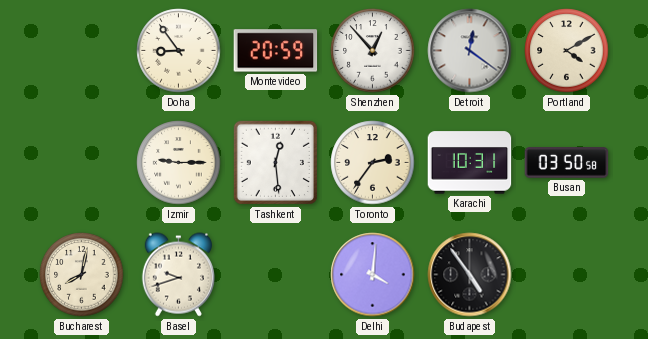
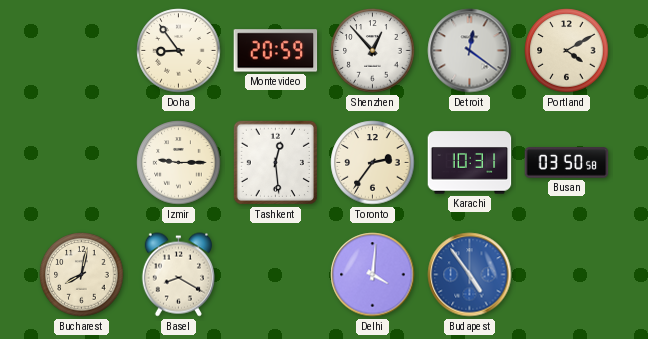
Basel: 9:42 -> 8:20 (178, 275)
Budapest dial: black -> blue (470, 275)
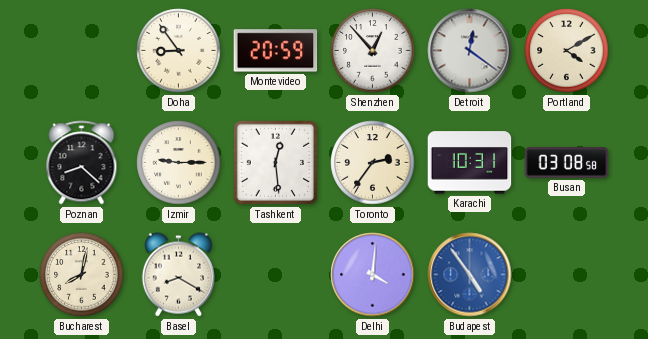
Poznan: none -> 8:22 (82, 163)
Busan: 03:50 -> 03:08 (567, 163)
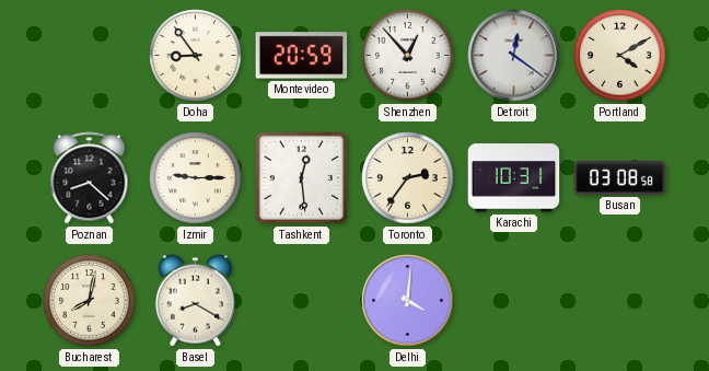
Budapest: 4:54 -> none (470, 275)
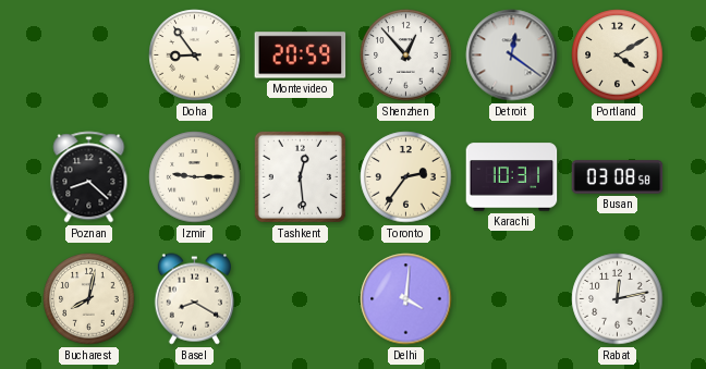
Rabat: none -> 12:13 (618, 299)
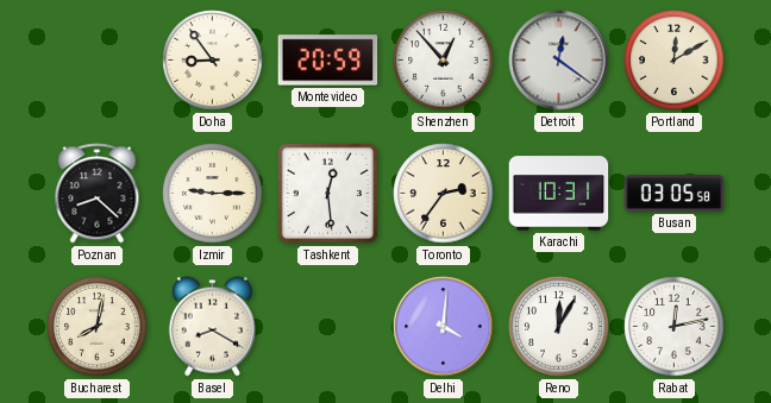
Portland: 4:10 -> 12:10 (675, 61)
Busan: 03:08 -> 03:05 (675, 194)
Reno: none -> 12:05 (559, 327)
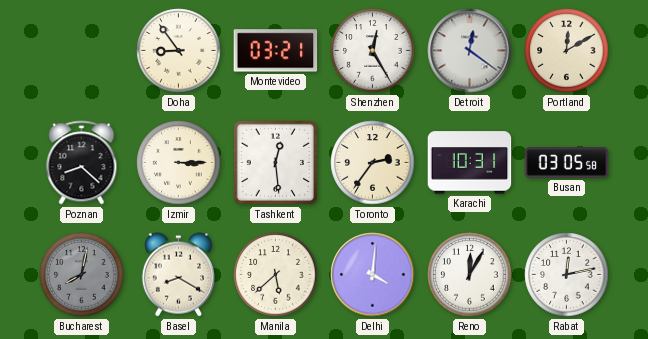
Montevideo: 20:59 -> 03:21 (276, 51)
Shenzhen: 12:53 -> 12:25 (373, 51)
Izmir: 9:15 -> 3:15 (179, 163)
Bucharest dial: cream -> grey (82, 275)
Manila: none -> 5:38 (276, 275)
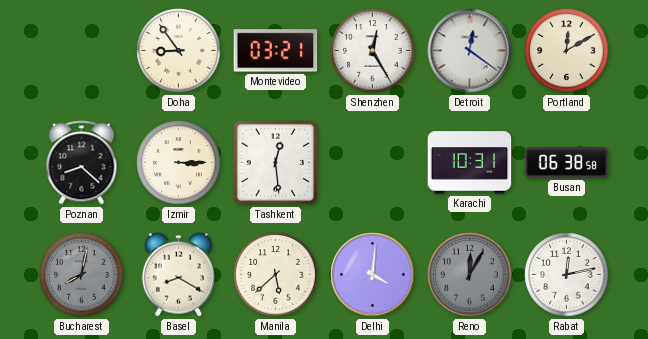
Toronto: 2:36 -> none (373, 163)
Busan: 03:05 -> 06:38 (567, 163)
Reno dial: white -> grey (470, 275)
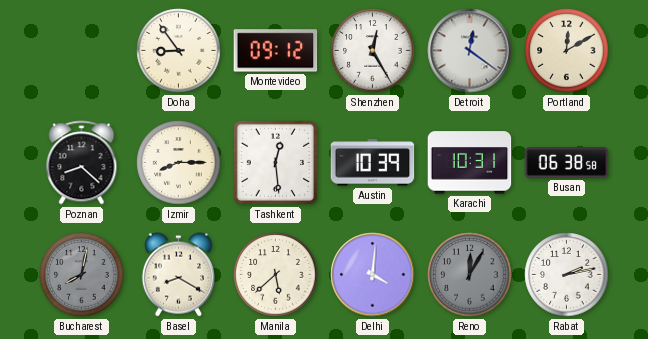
Montevideo: 03:21 -> 09:12 (276, 51)
Izmir: 3:15 -> 8:15 (179, 163)
Austin: none -> 10:39 (373, 163)
Rabat: 12:13 -> 2:13 (567, 275)
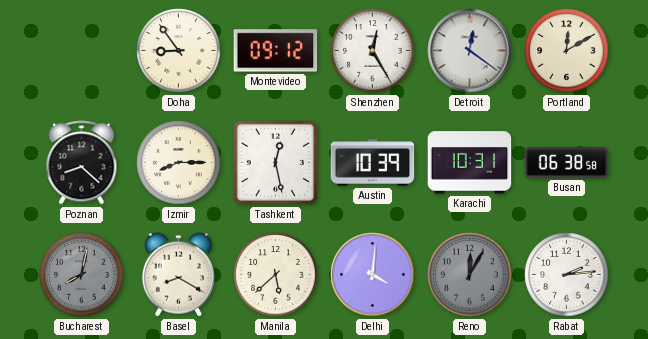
Tashkent: 12:29 -> 12:28 (275, 162)
Rabat: 2:13 -> 2:14 (567, 275)
